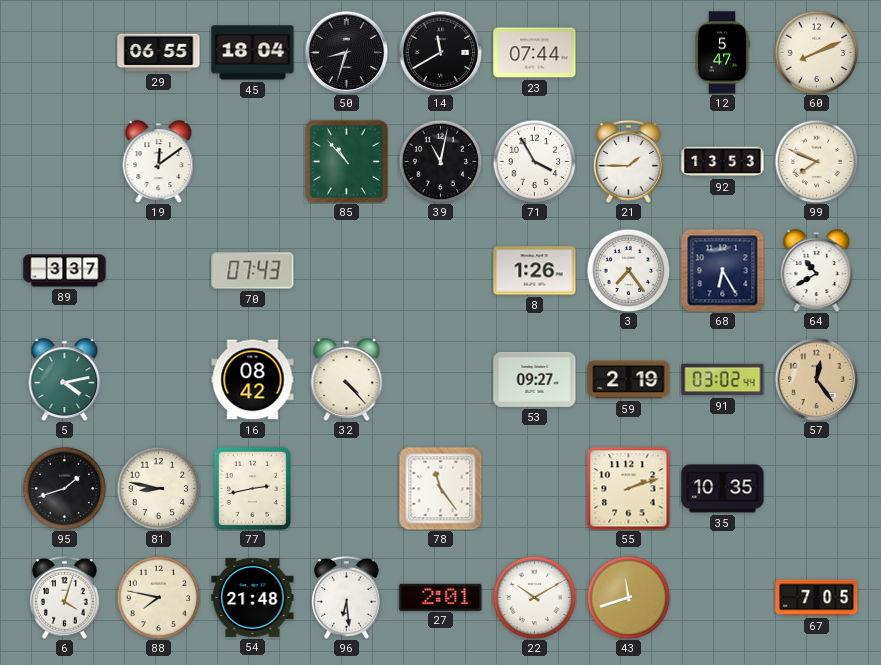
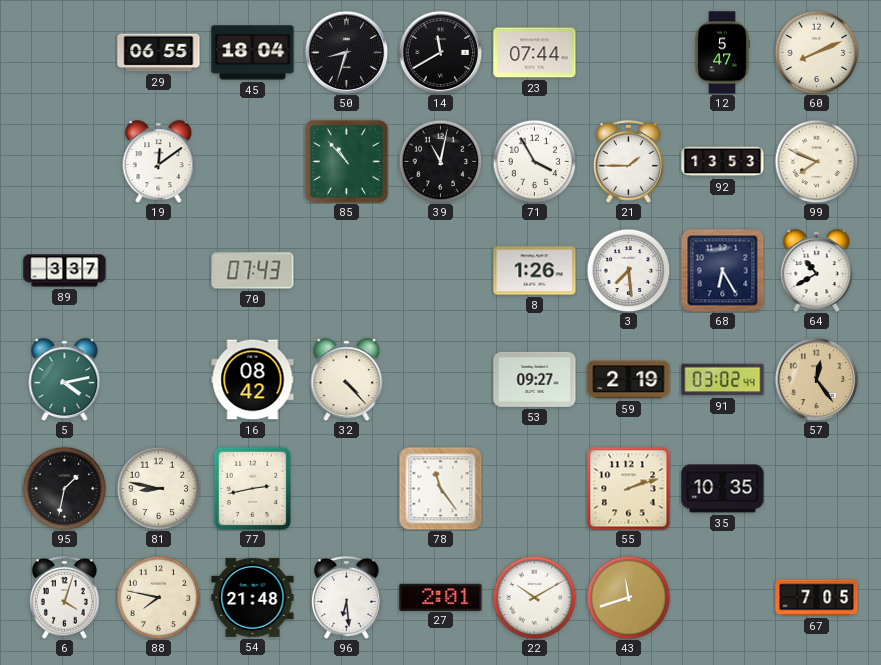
3: 7:24 -> 7:29 (628, 270)
95: 1:42 -> 1:32 (64, 488)
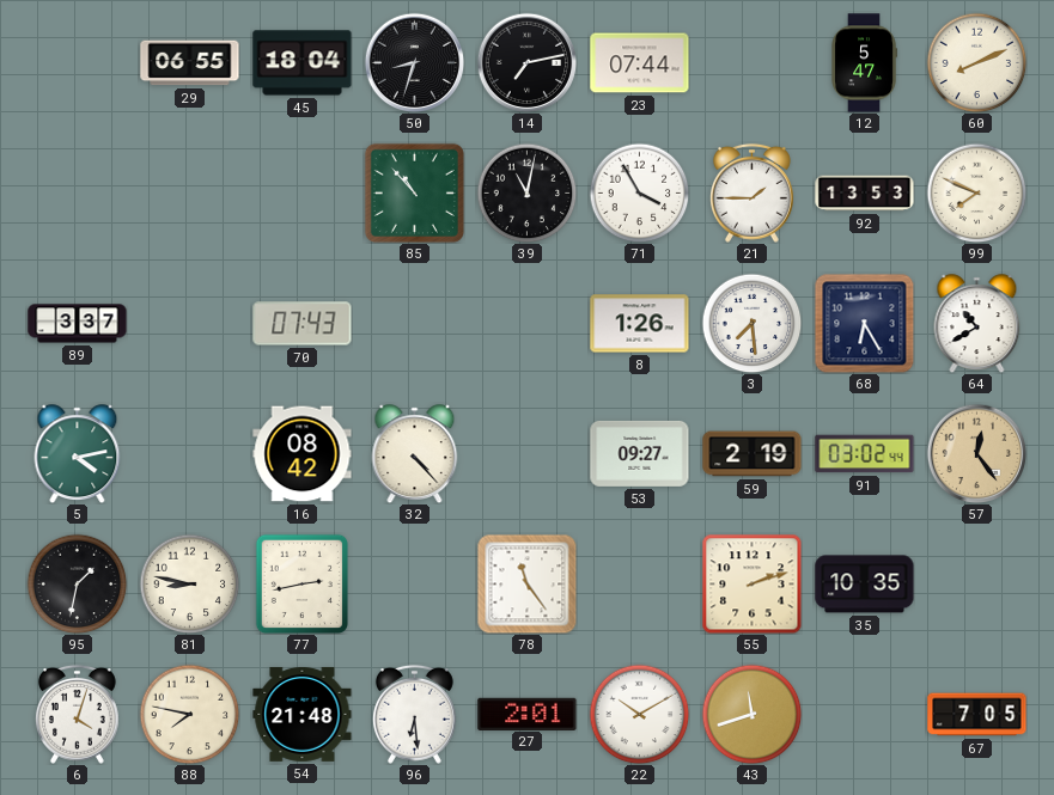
14: 11:40 -> 7:13 (526, 62)
19: 12:09 -> none (159, 162)
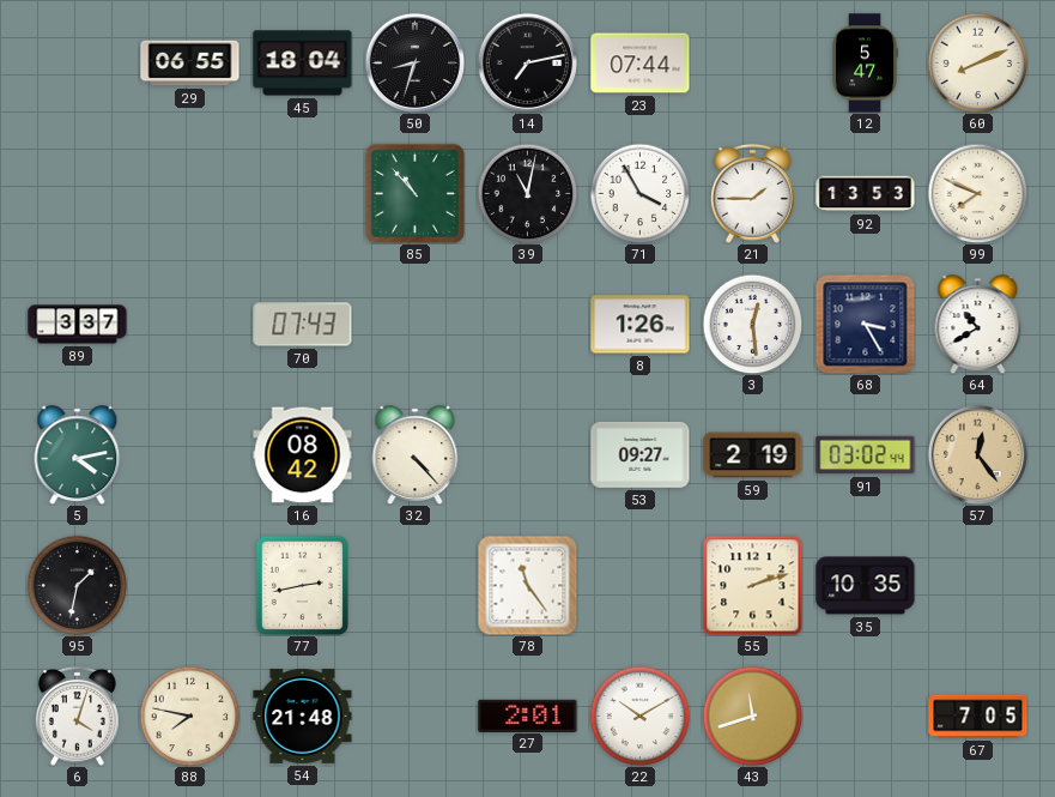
3: 7:29 -> 12:29 (752, 324)
68: 6:25 -> 3:25 (865, 324)
81: 8:47 -> none (189, 583)
96: 6:29 -> none (414, 714)
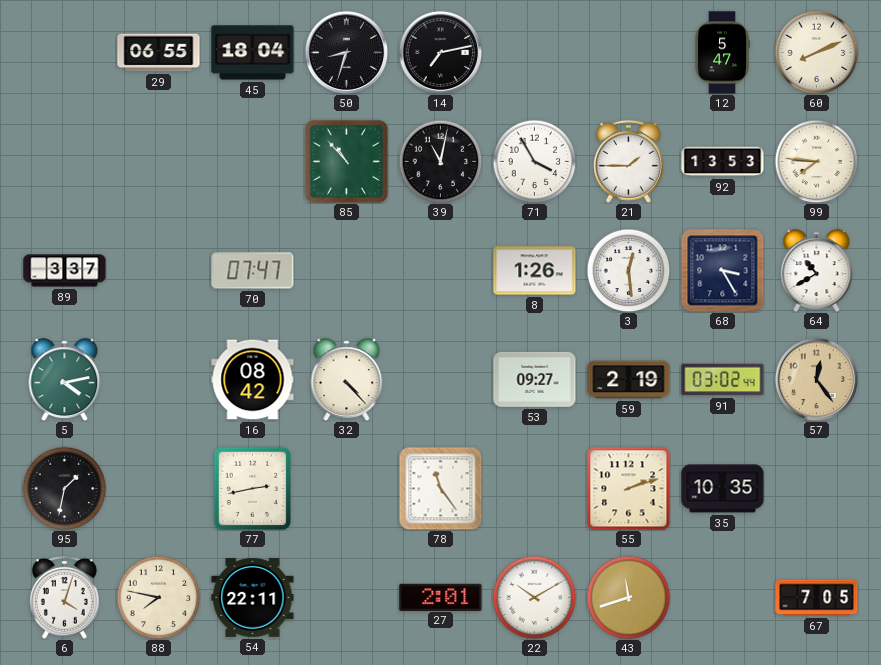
23: 07:44 -> none (641, 64)
99: 7:49 -> 7:46 (816, 161)
70: 07:43 -> 07:47 (253, 271)
54: 21:48 -> 22:11 (253, 597)
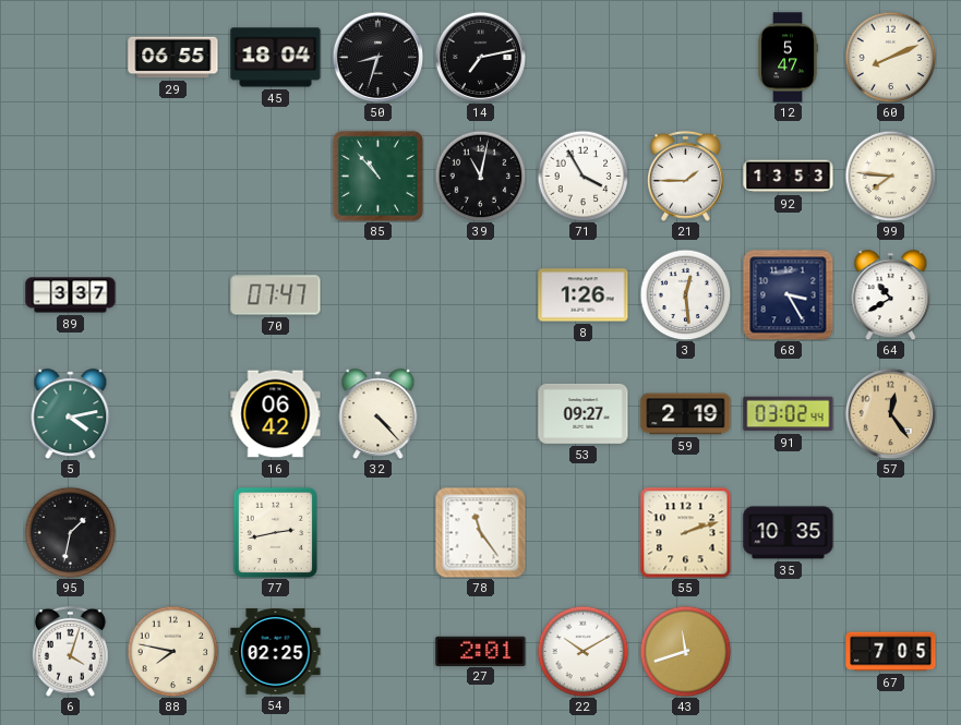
16: 08:42 -> 06:42 (276, 414)
54: 22:11 -> 02:25 (276, 651)
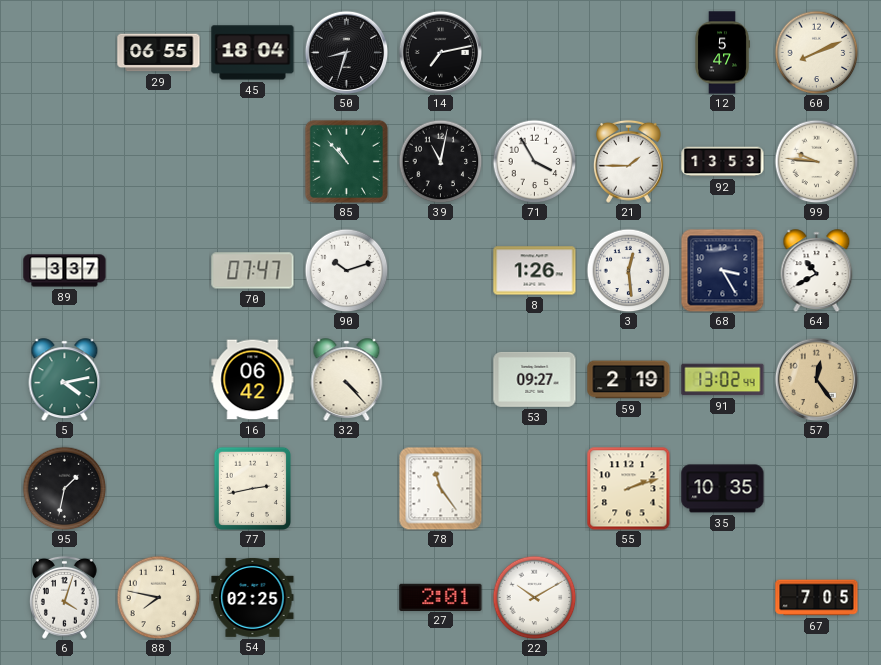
99: 7:46 -> 9:46 (816, 161)
90: none -> 10:12 (346, 270)
91: 03:02 -> 13:02 (723, 380)
43: 11:42 -> none (685, 651)
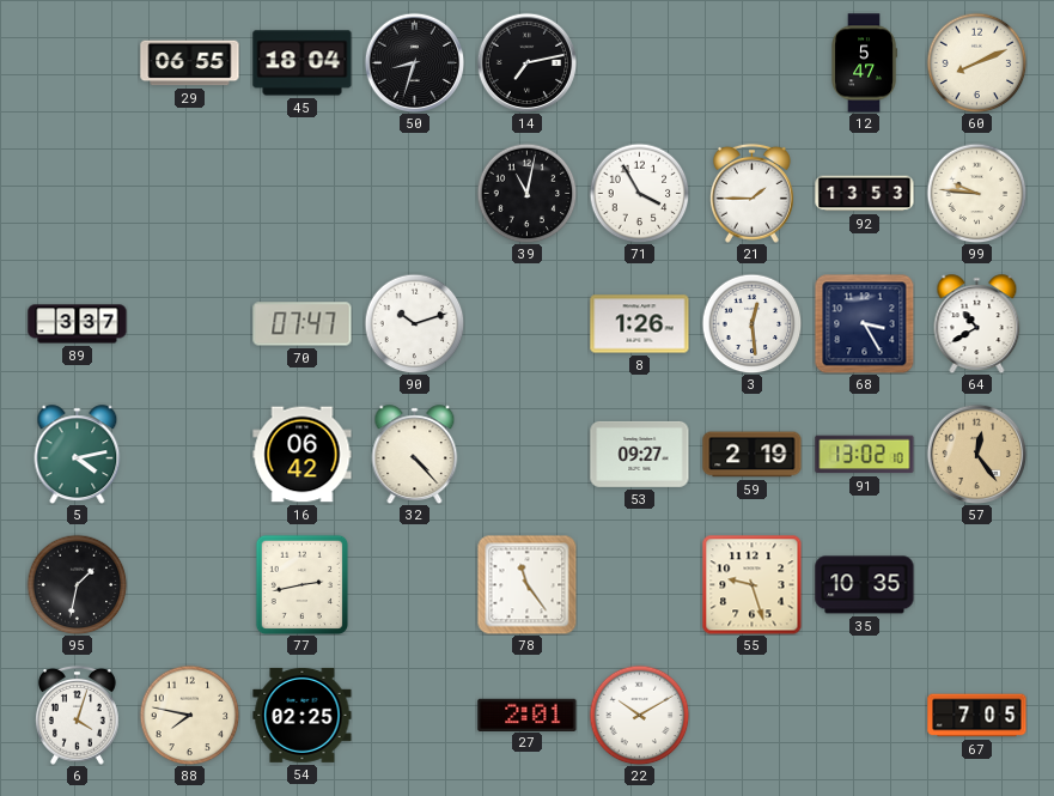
85: 10:53 -> none (346, 161)
91: 13:02:44 -> 13:02:10 (865, 455)
55: 2:12 -> 9:27 (751, 584)
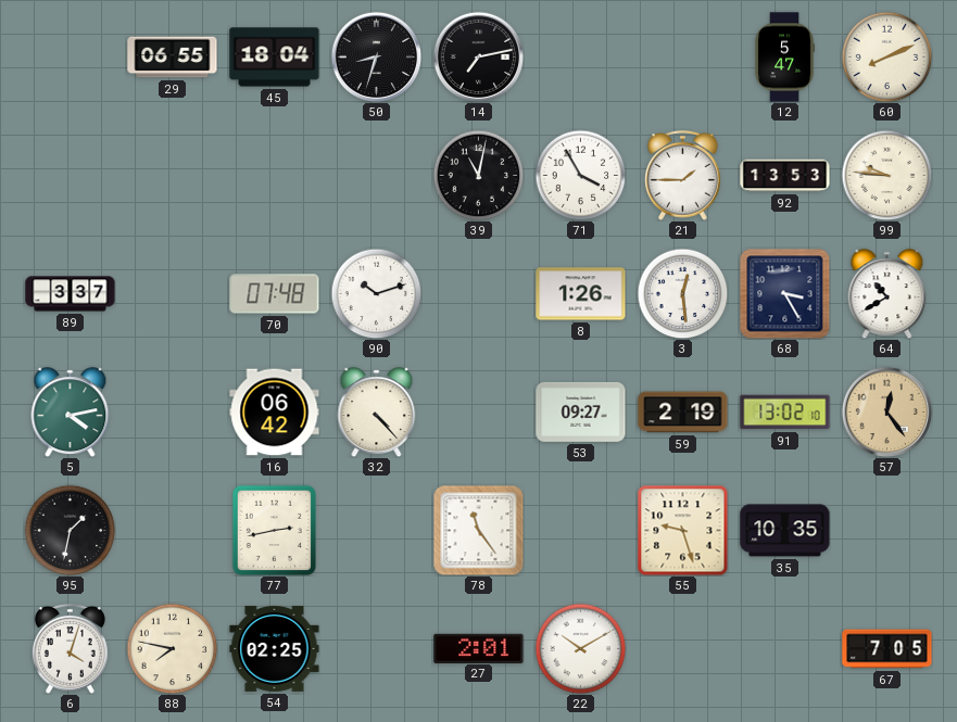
70: 07:47 -> 07:48 (275, 294)
